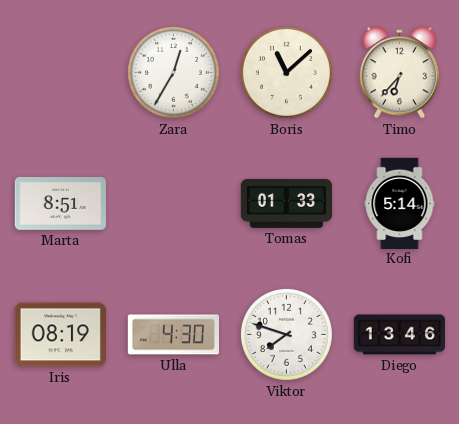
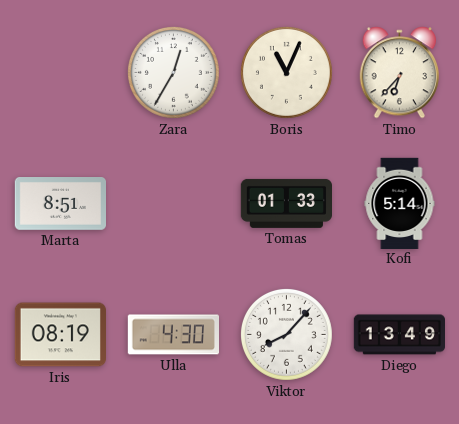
Boris: 11:08 -> 11:04 (286, 72)
Viktor: 7:48 -> 8:07 (286, 334)
Diego: 13:46 -> 13:49 (399, 335)
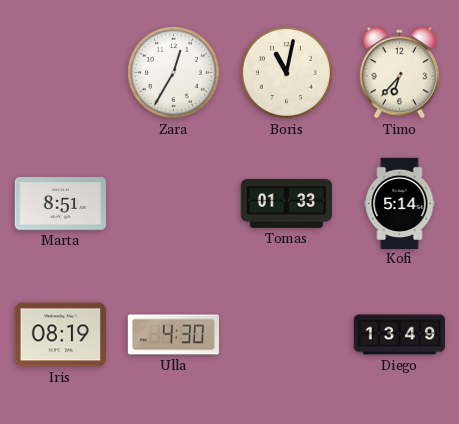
Boris: 11:04 -> 11:02 (286, 72)
Viktor: 8:07 -> none (286, 334)
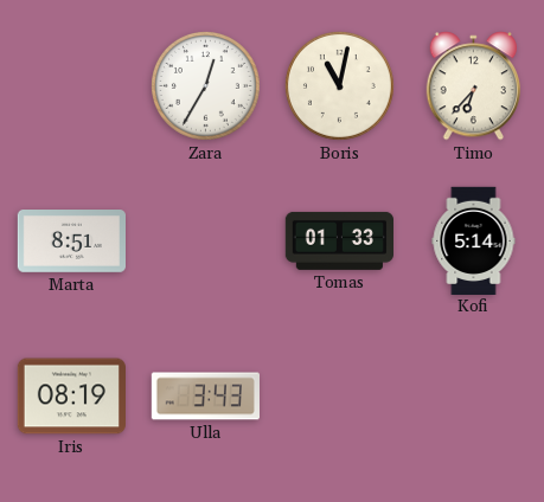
Ulla: 4:30 -> 3:43 (205, 397)
Diego: 13:49 -> none (399, 335)
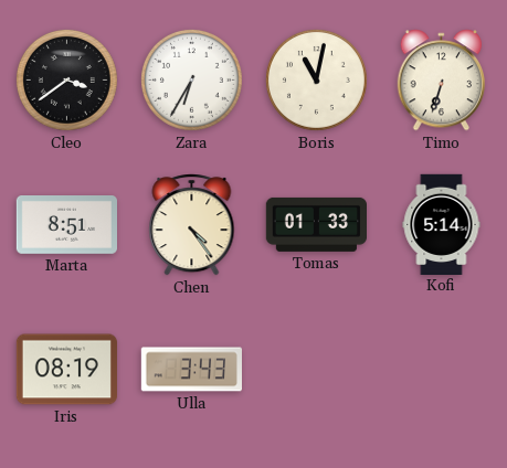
Cleo: none -> 3:39 (66, 79)
Zara: 12:35 -> 6:35 (191, 79)
Timo: 6:37 -> 6:33 (442, 81)
Chen: none -> 4:24 (192, 225)
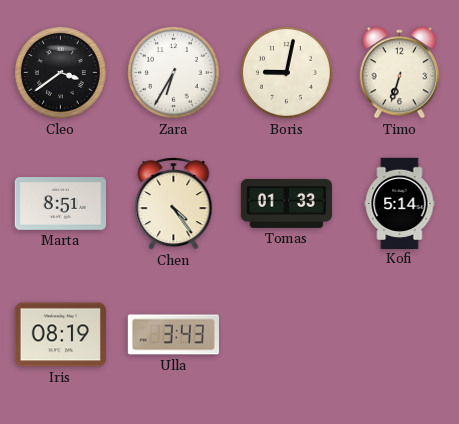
Boris: 11:02 -> 9:02 (286, 72)
